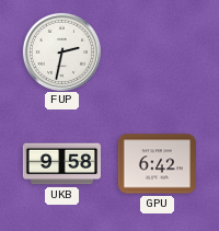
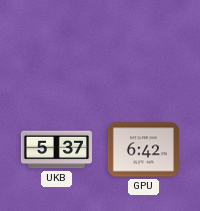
FUP: 2:32 -> none (61, 51)
UKB: 9:58 -> 5:37 (56, 150)
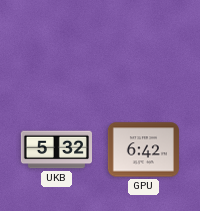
UKB: 5:37 -> 5:32 (56, 150)
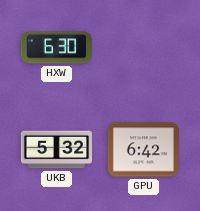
HXW: none -> 6:30 (56, 48)
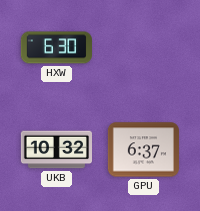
UKB: 5:32 -> 10:32 (56, 150)
GPU: 6:42 -> 6:37 (143, 150)
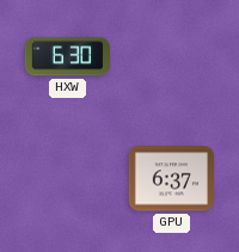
UKB: 10:32 -> none (56, 150)
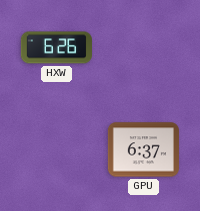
HXW: 6:30 -> 6:26 (56, 48)
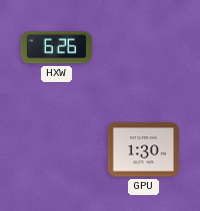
GPU: 6:37 -> 1:30 (143, 150)
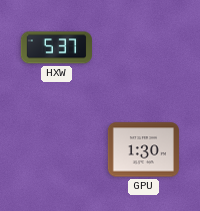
HXW: 6:26 -> 5:37 (56, 48)
